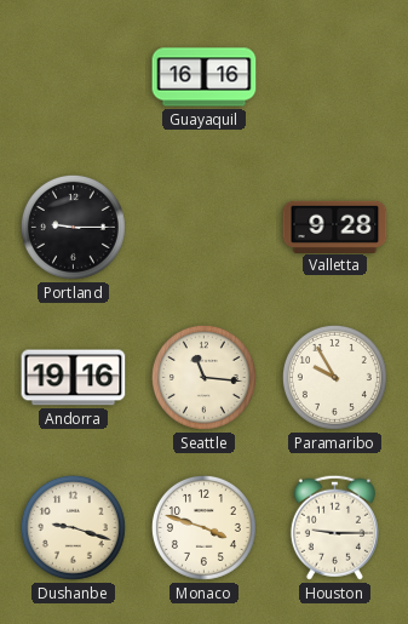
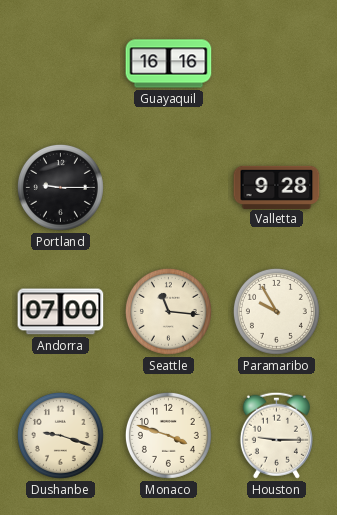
Andorra: 19:16 -> 07:00 (61, 312)
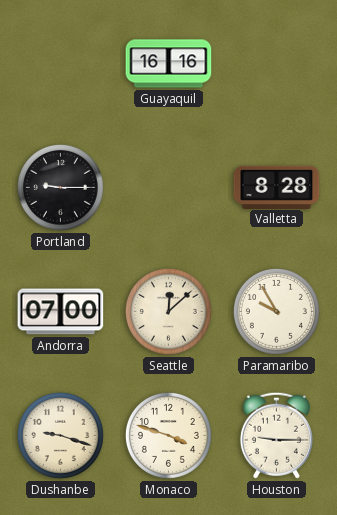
Valletta: 9:28 -> 8:28 (277, 187)
Seattle: 11:16 -> 12:08 (168, 311)
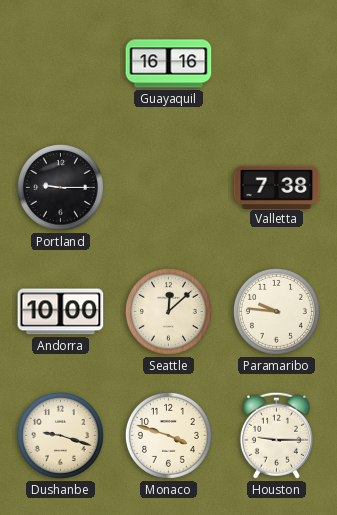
Valletta: 8:28 -> 7:38 (277, 187)
Andorra: 07:00 -> 10:00 (61, 312)
Paramaribo: 9:55 -> 9:46 (276, 311)
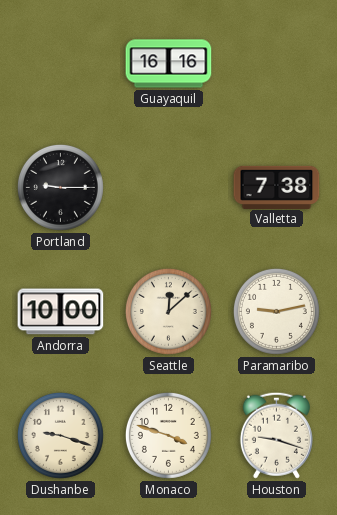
Paramaribo: 9:46 -> 9:13 (276, 311)
Houston: 9:15 -> 9:18 (276, 435)
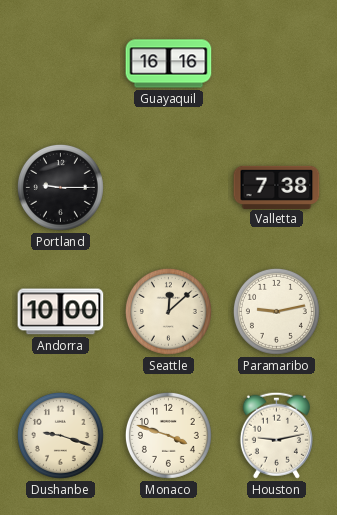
Houston: 9:18 -> 9:13 (276, 435)
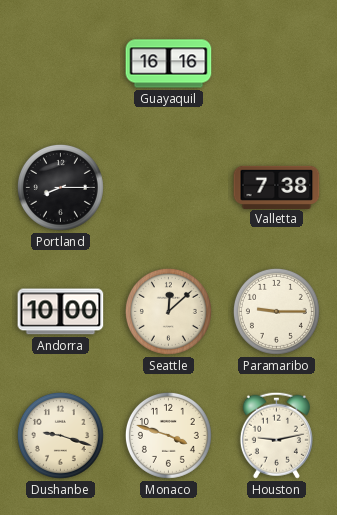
Portland: 9:15 -> 8:15 (60, 187)
Paramaribo: 9:13 -> 9:15 (276, 311)
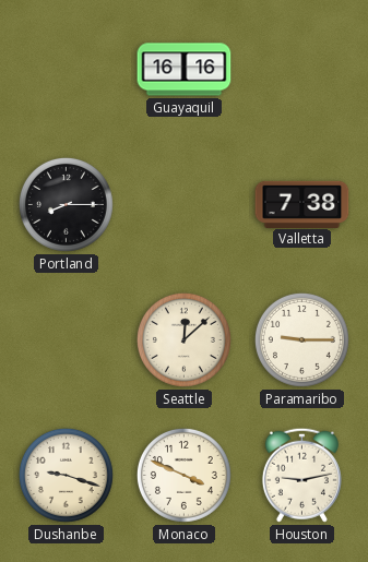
Andorra: 10:00 -> none (61, 312)
Monaco: 3:48 -> 3:49 (183, 475)
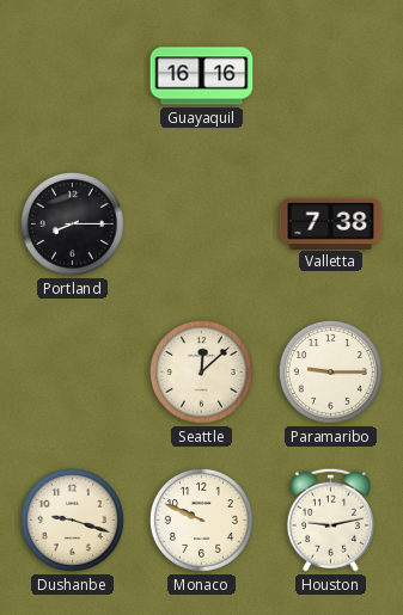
Monaco: 3:49 -> 9:49 (201, 519)
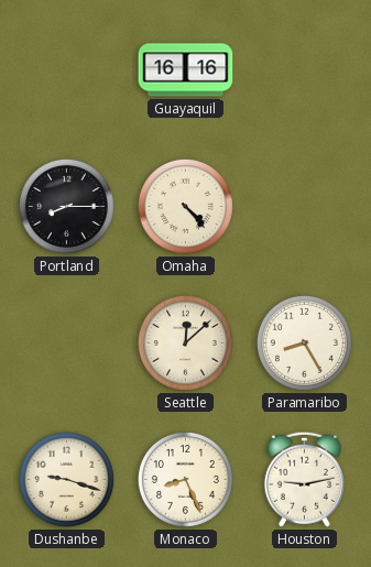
Omaha: none -> 4:23 (185, 206)
Valletta: 7:38 -> none (331, 223)
Paramaribo: 9:15 -> 8:25 (304, 342)
Monaco: 9:49 -> 8:26 (185, 479)
